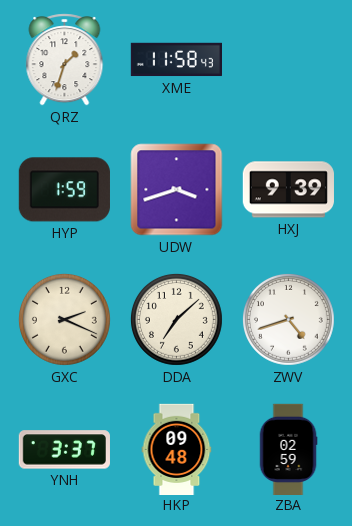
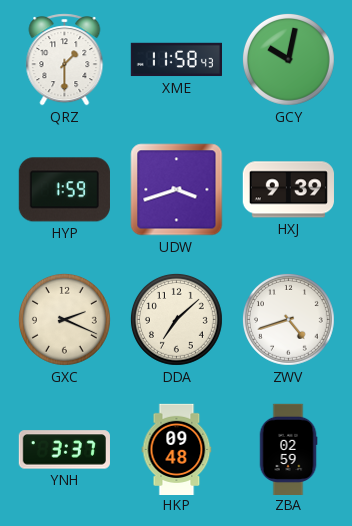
QRZ: 1:33 -> 1:30 (65, 60)
GCY: none -> 10:02 (288, 59)
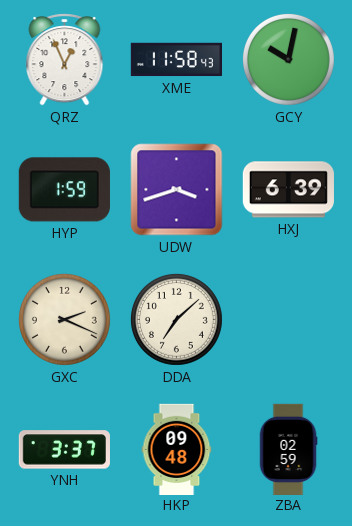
QRZ: 1:30 -> 12:56 (65, 60)
HXJ: 9:39 -> 6:39 (288, 190)
ZWV: 4:42 -> none (288, 319)
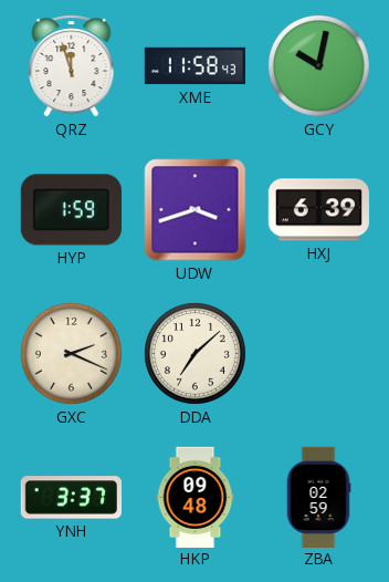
QRZ: 12:56 -> 11:57 (72, 66)
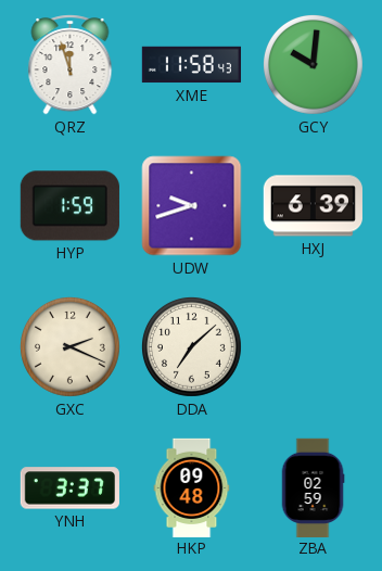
GCY: 10:02 -> 10:01 (313, 64)
UDW: 3:42 -> 9:42 (192, 206)
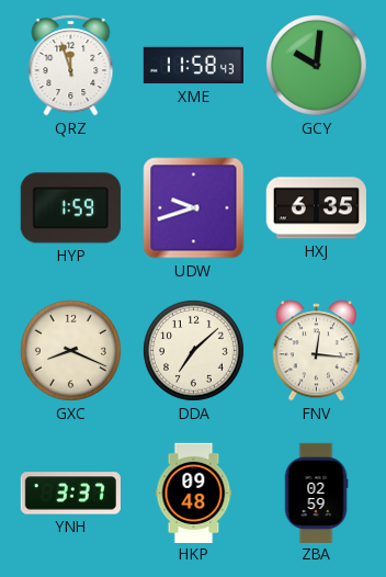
HXJ: 6:39 -> 6:35 (316, 208)
GXC: 2:19 -> 8:19 (70, 350)
FNV: none -> 12:16 (317, 351)
